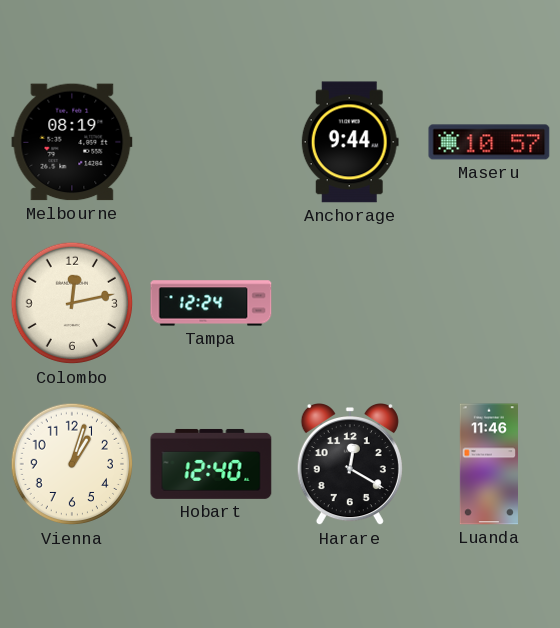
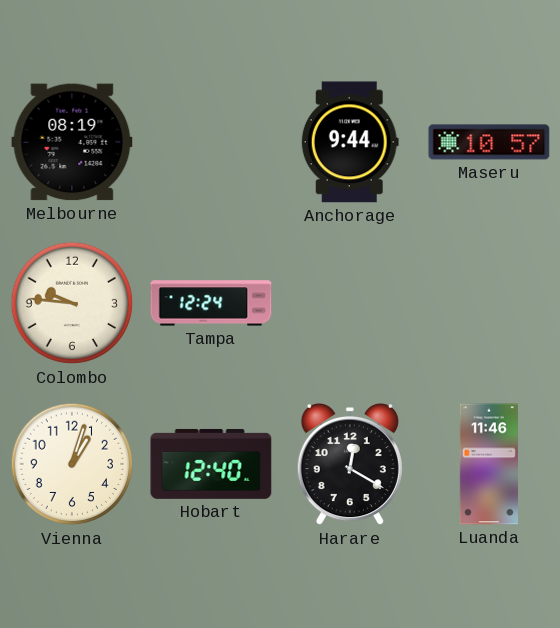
Colombo: 12:13 -> 9:46 (72, 303)
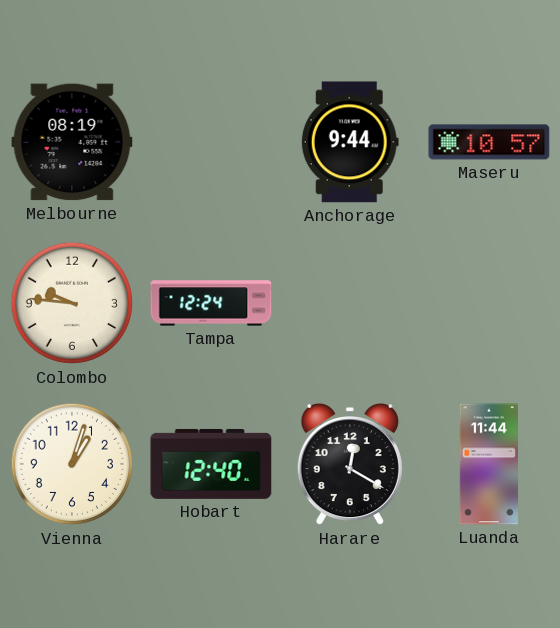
Luanda: 11:46 -> 11:44 (488, 464)
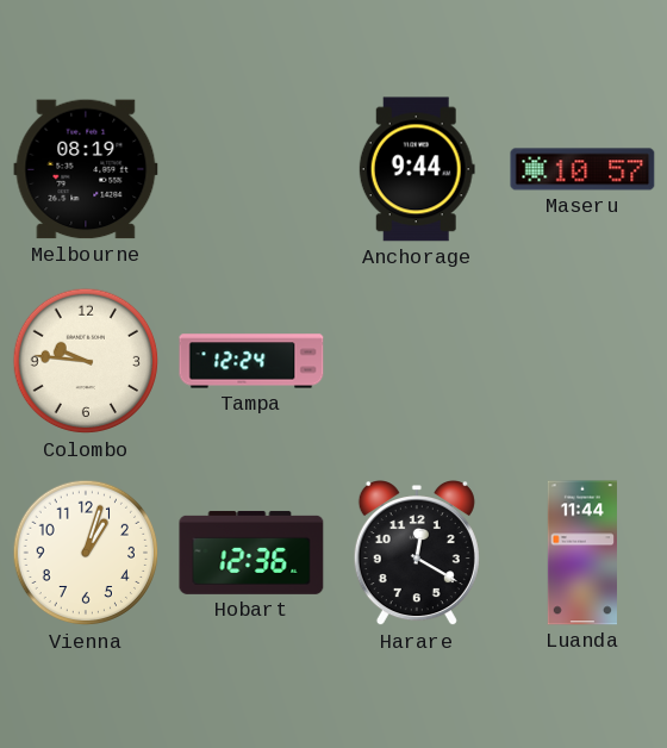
Hobart: 12:40 -> 12:36 (251, 553)
